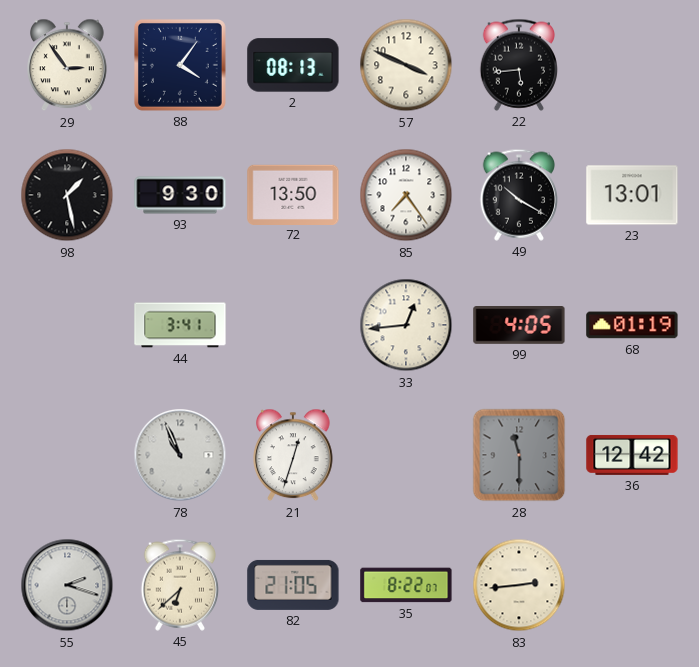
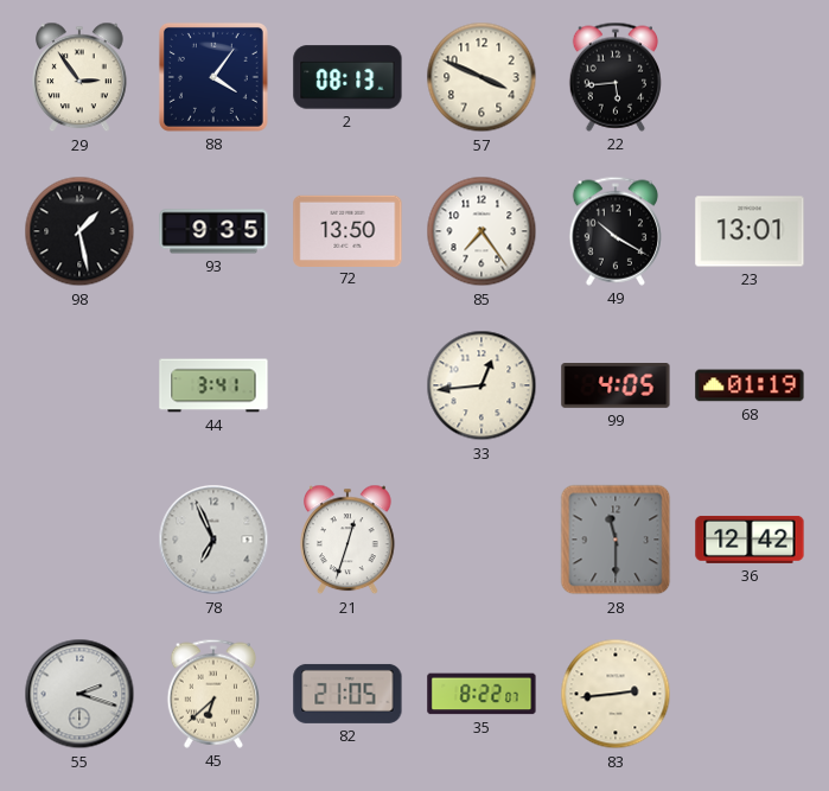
93: 9:30 -> 9:35 (213, 231)
78: 10:56 -> 6:56 (213, 540)
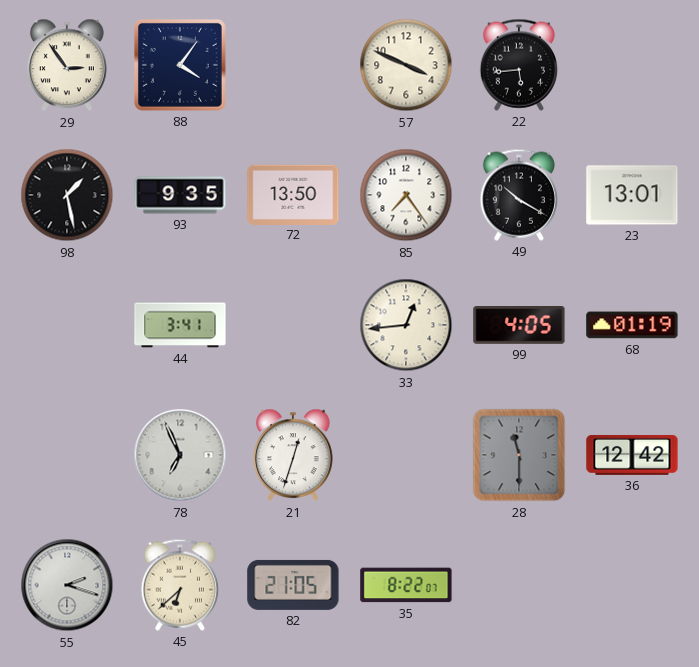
2: 08:13 -> none (347, 77)
83: 2:44 -> none (616, 694)
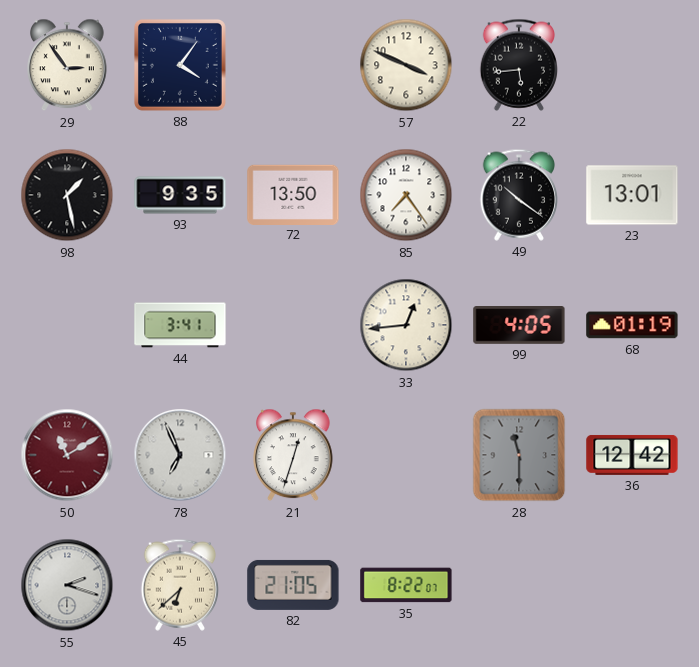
49: 10:20 -> 10:21 (518, 195)
50: none -> 11:10 (67, 455)
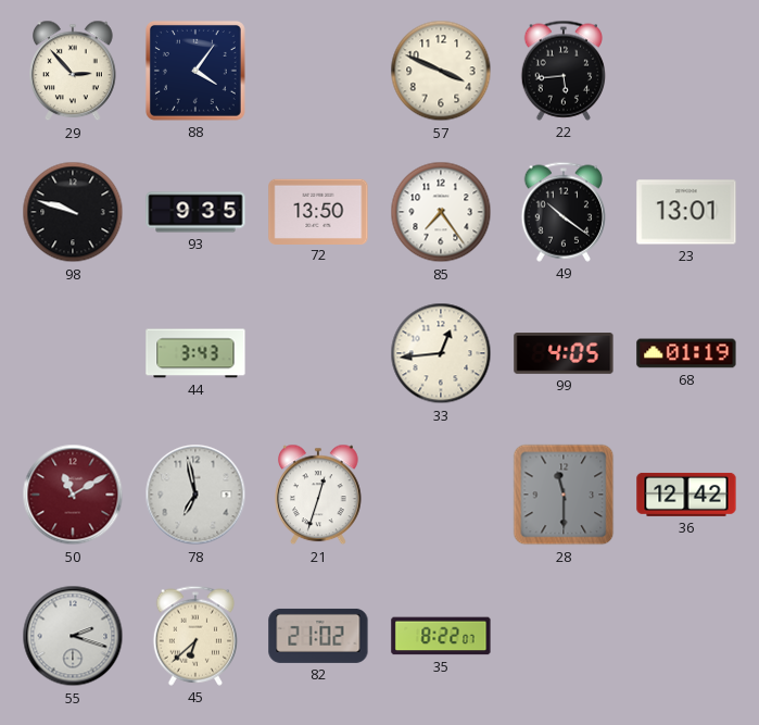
29: 2:54 -> 2:53 (73, 71)
98: 1:28 -> 9:48 (73, 212)
44: 3:41 -> 3:43 (195, 353)
78: 6:56 -> 6:58 (195, 495)
82: 21:05 -> 21:02 (318, 636)
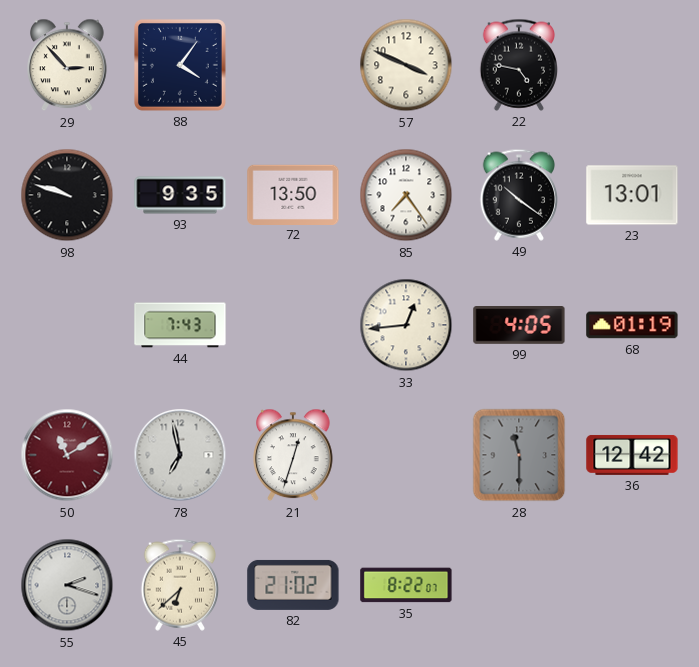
22: 5:44 -> 4:47 (518, 65)
44: 3:43 -> 7:43 (180, 325)
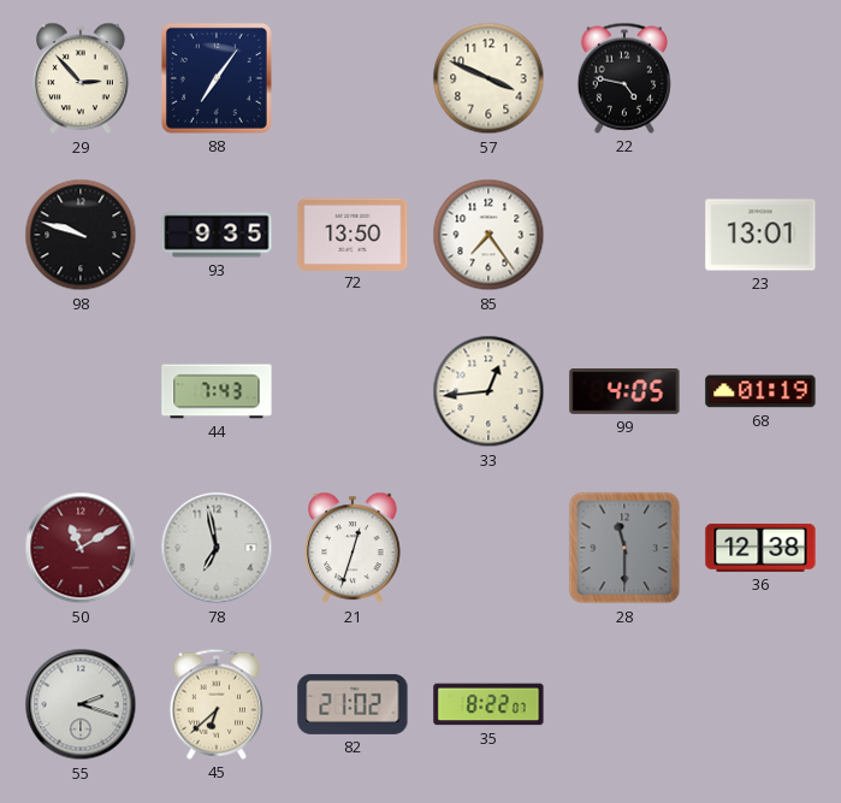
88: 4:06 -> 7:06 (217, 78)
49: 10:21 -> none (518, 195)
36: 12:42 -> 12:38 (760, 548)
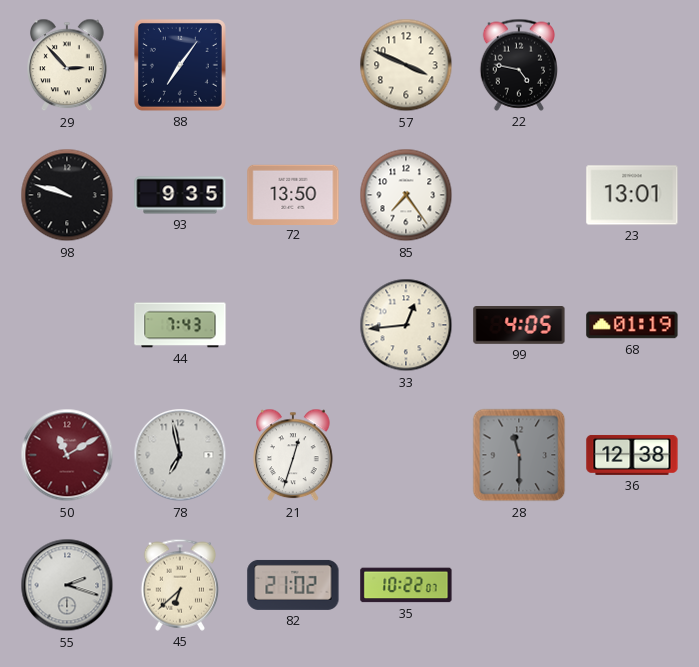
35: 8:22 -> 10:22 (406, 585)
